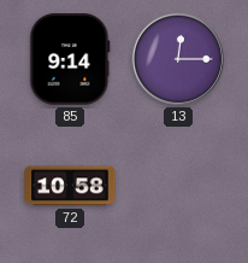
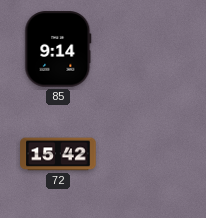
13: 12:15 -> none (178, 59)
72: 10:58 -> 15:42 (58, 154)
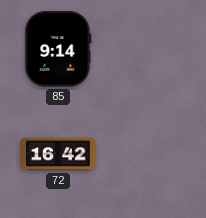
72: 15:42 -> 16:42 (58, 154)
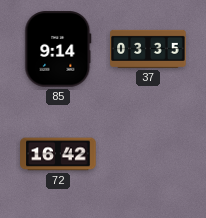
37: none -> 03:35 (148, 49)
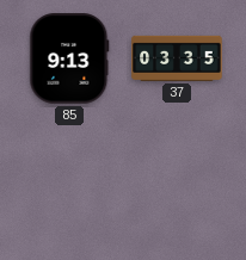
85: 9:14 -> 9:13 (69, 58)
72: 16:42 -> none (58, 154)
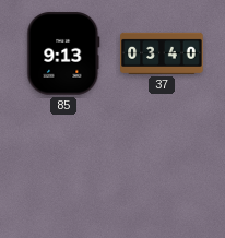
37: 03:35 -> 03:40 (162, 53)
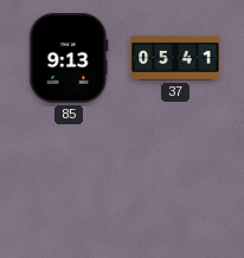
37: 03:40 -> 05:41 (175, 58)
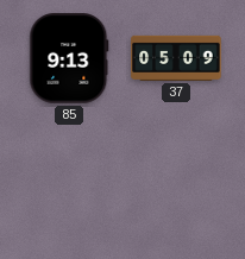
37: 05:41 -> 05:09 (176, 58)
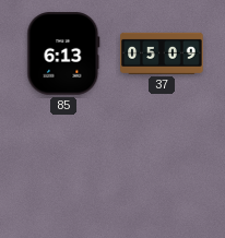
85: 9:13 -> 6:13 (63, 53)
